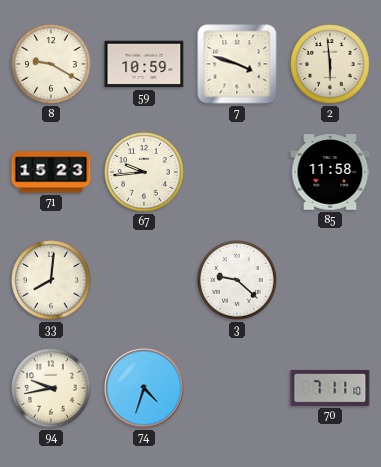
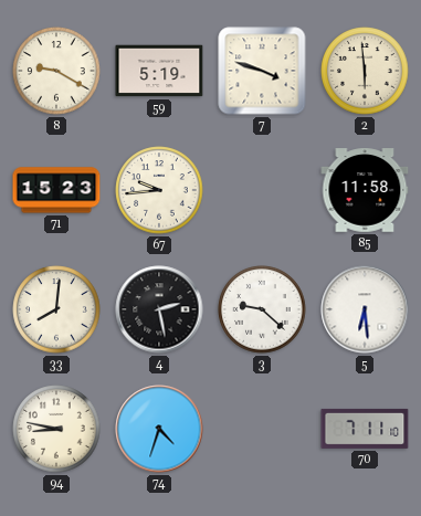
59: 10:59 -> 5:19 (159, 71)
4: none -> 2:28 (159, 309)
5: none -> 6:29 (365, 309)
94: 9:43 -> 8:47 (56, 429)
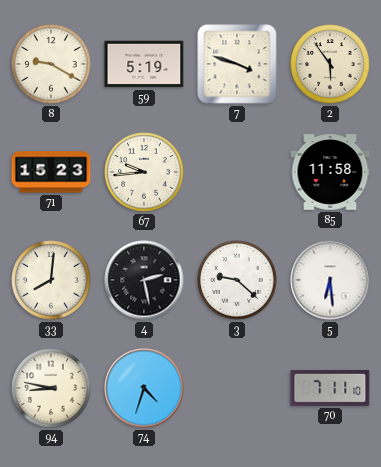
2: 5:59 -> 5:54 (330, 64)
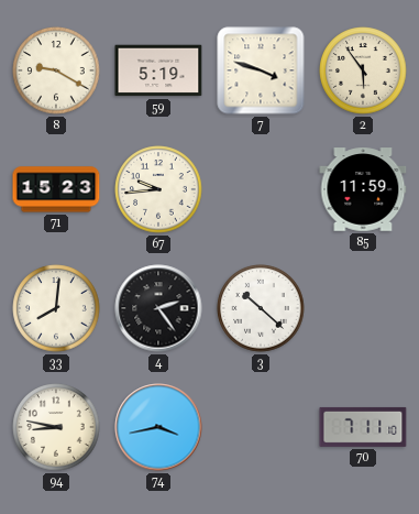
85: 11:58 -> 11:59 (363, 189)
4: 2:28 -> 2:24 (158, 308)
3: 9:22 -> 10:22 (261, 308)
5: 6:29 -> none (330, 280)
74: 4:33 -> 3:43 (158, 427)
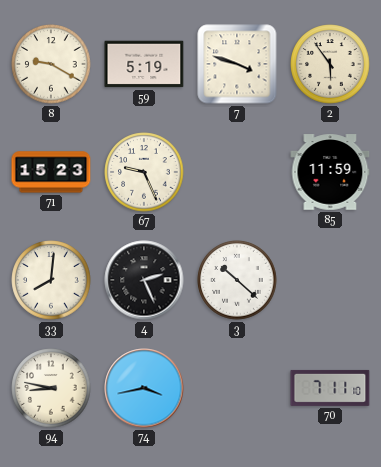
67: 9:44 -> 9:26 (144, 172)
4: 2:24 -> 2:26 (144, 280)
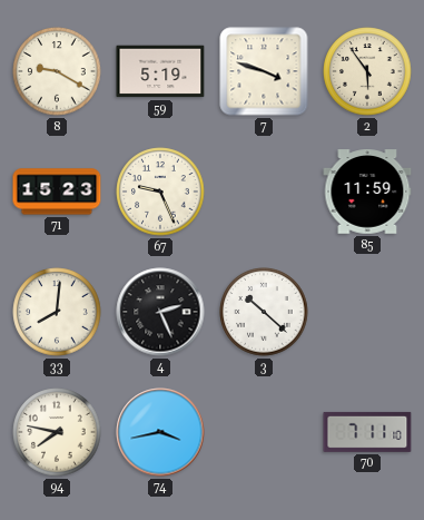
94: 8:47 -> 7:47 (57, 432)
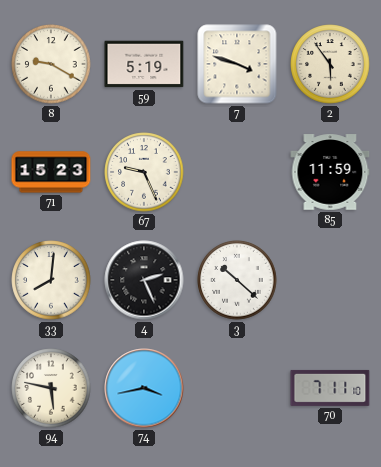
94: 7:47 -> 5:47 (51, 388)
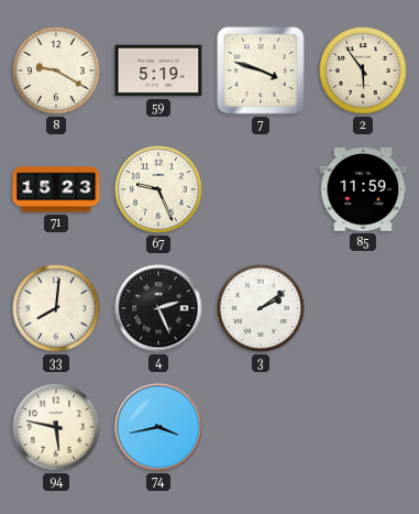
3: 10:22 -> 2:09 (261, 308)
70: 7:11 -> none (330, 388)
